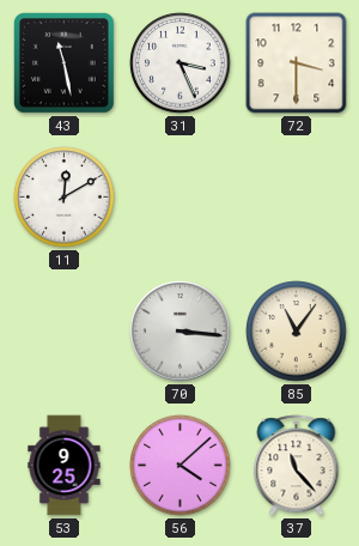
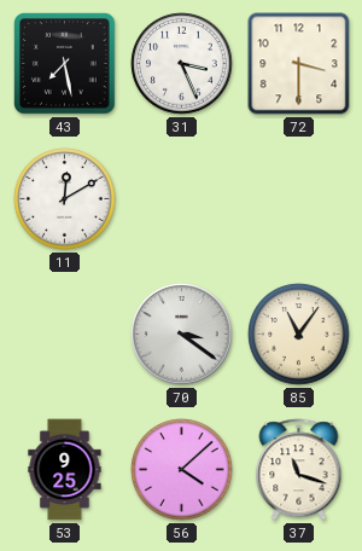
43: 11:28 -> 7:28 (65, 64)
70: 3:16 -> 3:21 (182, 335)
37: 11:23 -> 11:18 (299, 470)
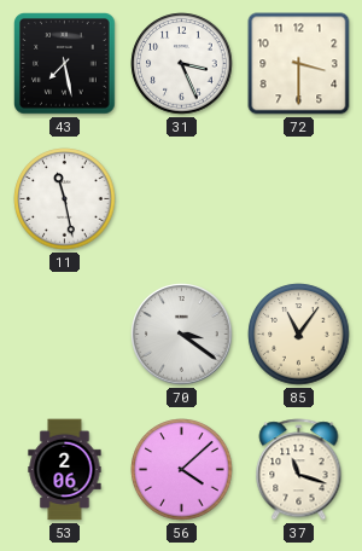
11: 12:10 -> 11:28 (65, 199)
53: 9:25 -> 2:06 (65, 470)
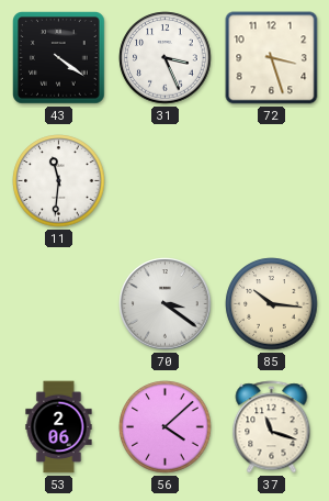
43: 7:28 -> 4:21 (59, 58)
72: 3:30 -> 3:27 (272, 58)
11: 11:28 -> 11:31 (59, 181)
85: 11:06 -> 10:16 (272, 304)
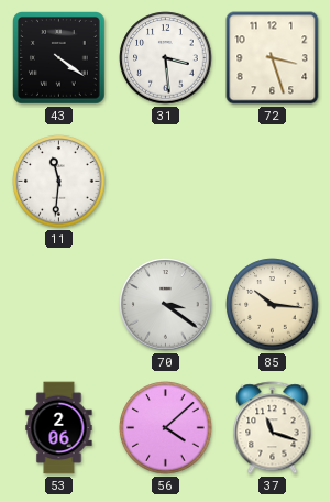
31: 3:26 -> 3:29 (166, 58)
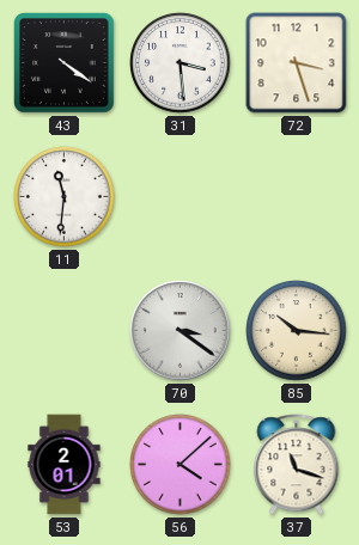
53: 2:06 -> 2:01 (65, 465)
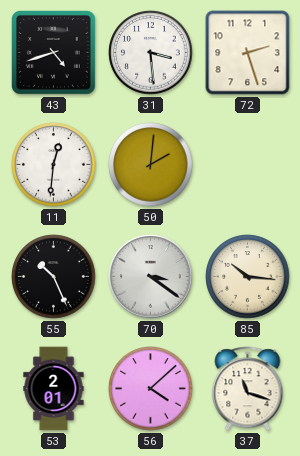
43: 4:21 -> 4:42 (54, 53)
72: 3:27 -> 2:27 (248, 53)
11: 11:31 -> 12:31 (54, 165)
50: none -> 2:01 (151, 165)
55: none -> 10:26 (54, 277)
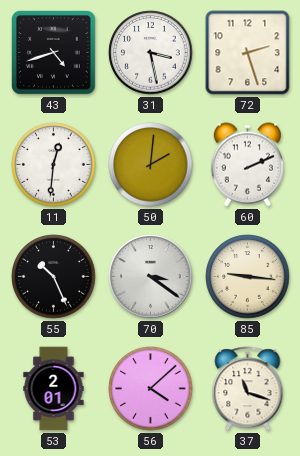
31: 3:29 -> 3:28 (151, 53)
60: none -> 2:11 (247, 165)
85: 10:16 -> 9:16 (248, 277)
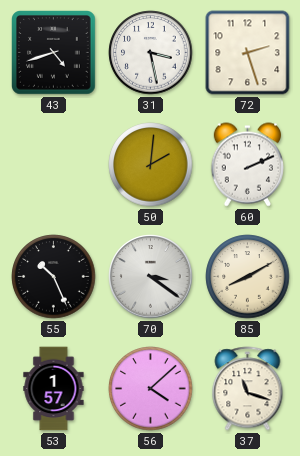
11: 12:31 -> none (54, 165)
85: 9:16 -> 8:10 (248, 277)
53: 2:01 -> 1:57 (54, 389)
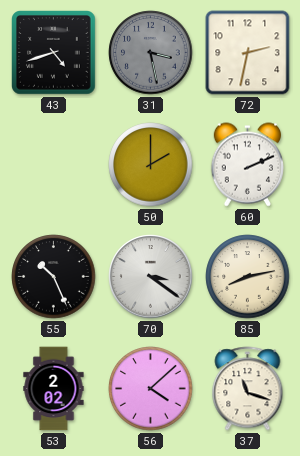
31 dial: white -> grey (151, 53)
72: 2:27 -> 2:32 (248, 53)
50: 2:01 -> 2:00 (151, 165)
85: 8:10 -> 8:13 (248, 277)
53: 1:57 -> 2:02 (54, 389)
